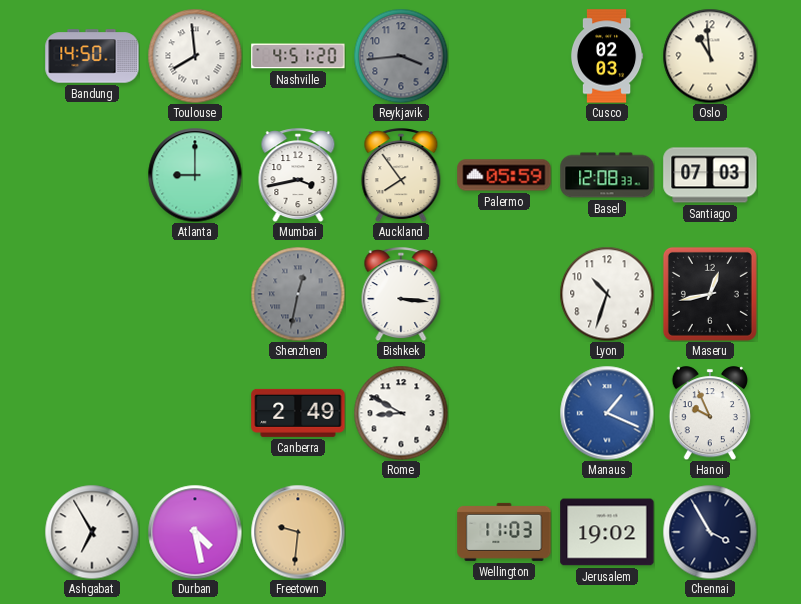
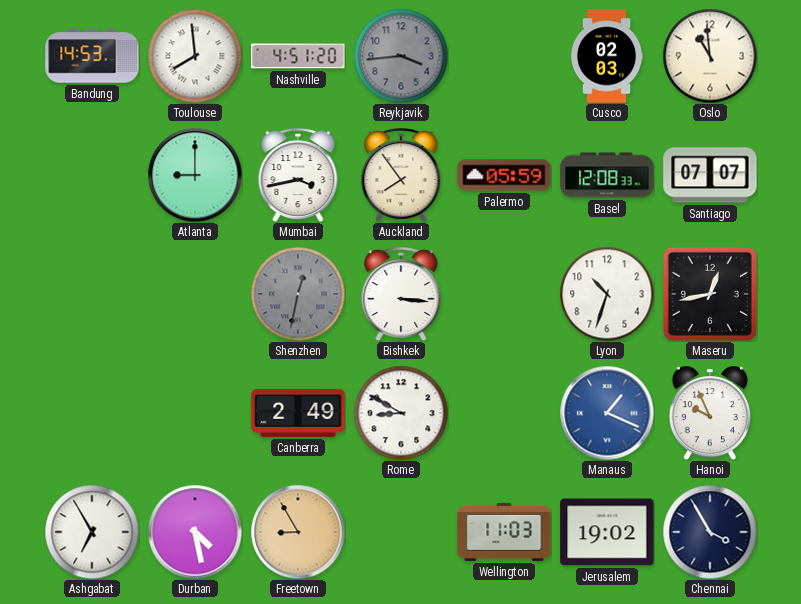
Bandung: 14:50 -> 14:53 (92, 56)
Santiago: 07:03 -> 07:07 (710, 175)
Freetown: 9:31 -> 8:55 (298, 532)
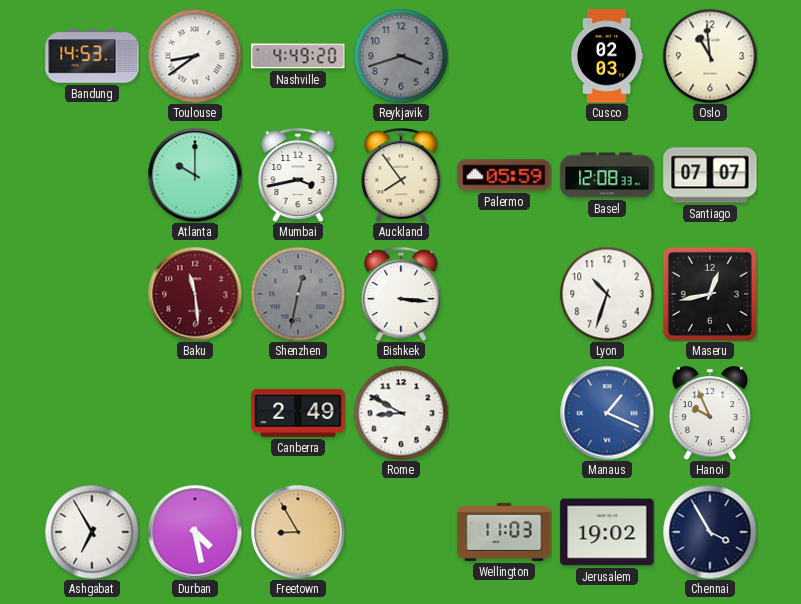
Toulouse: 7:59 -> 8:39 (195, 56)
Nashville: 4:51 -> 4:49 (298, 56)
Reykjavik: 3:44 -> 3:42 (401, 56)
Atlanta: 9:00 -> 10:00 (195, 175)
Baku: none -> 11:29 (195, 294)
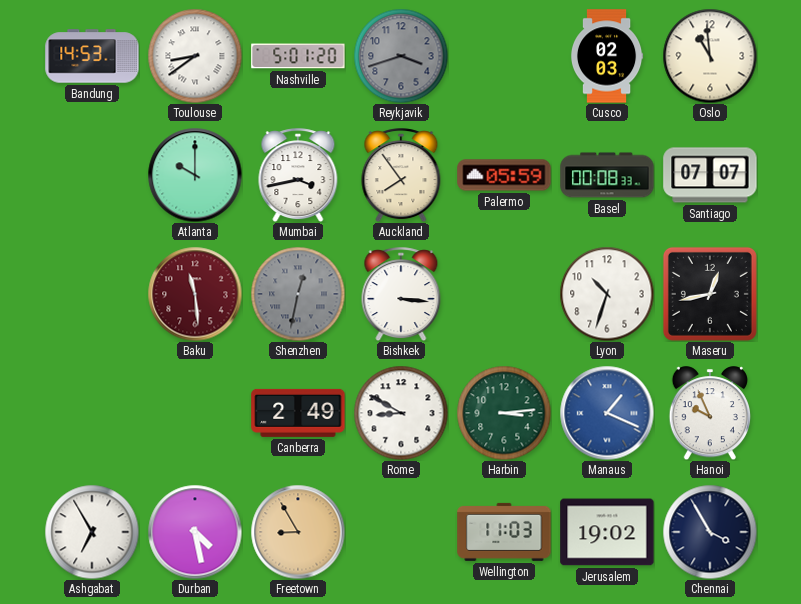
Nashville: 4:49 -> 5:01 (298, 56)
Basel: 12:08 -> 00:08 (607, 175)
Harbin: none -> 3:14 (504, 413)
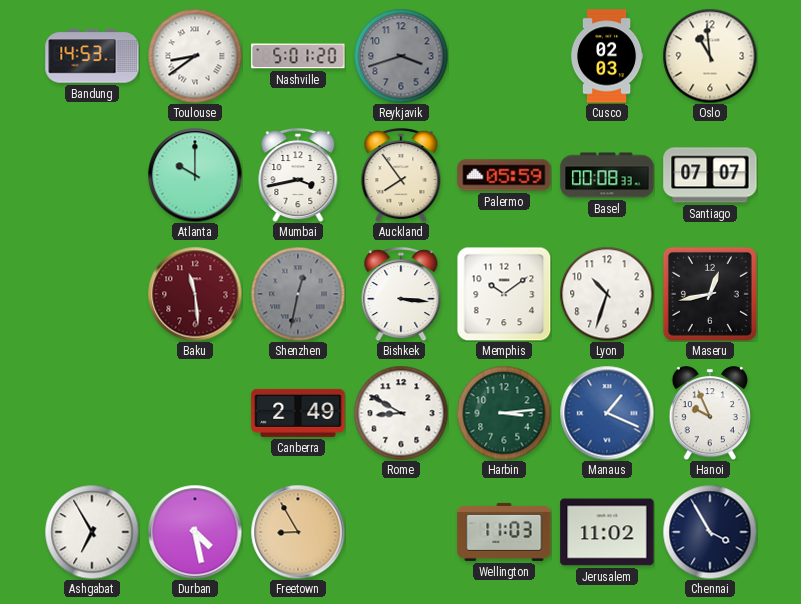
Memphis: none -> 10:09 (504, 294)
Jerusalem: 19:02 -> 11:02 (607, 532)
